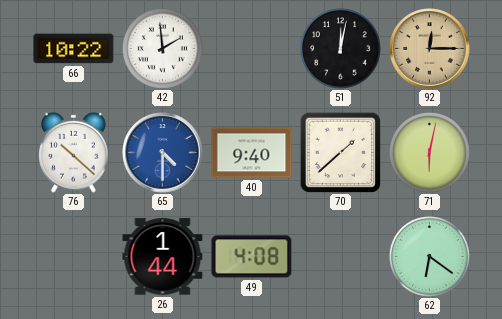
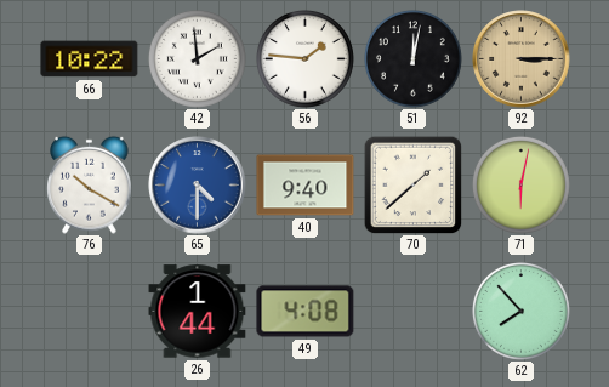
56: none -> 1:46 (304, 58)
92: 12:15 -> 3:15 (522, 59)
76: 10:22 -> 10:20 (90, 184)
62: 6:21 -> 7:53 (520, 311)
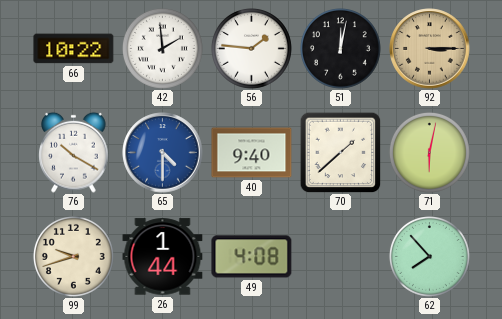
99: none -> 9:42 (73, 256)
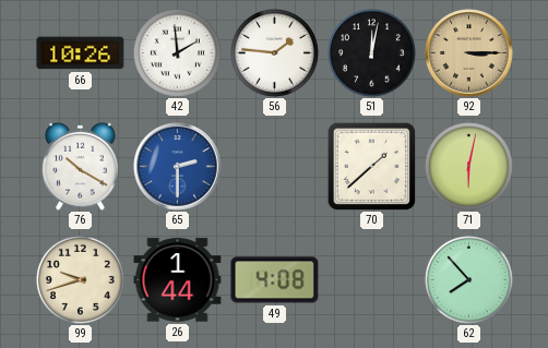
66: 10:22 -> 10:26 (81, 53)
65: 4:30 -> 2:30 (178, 167)
40: 9:40 -> none (252, 153)
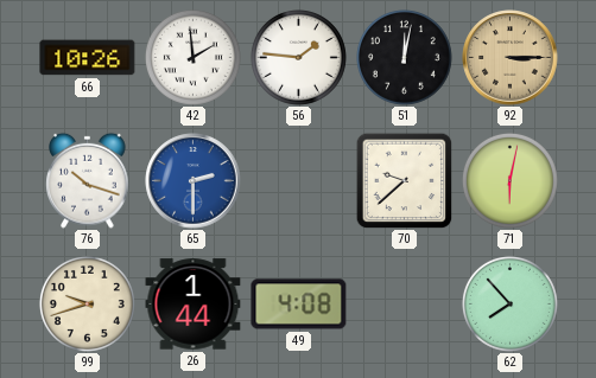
76: 10:20 -> 10:18 (88, 180)
70: 1:38 -> 9:38 (404, 180)
